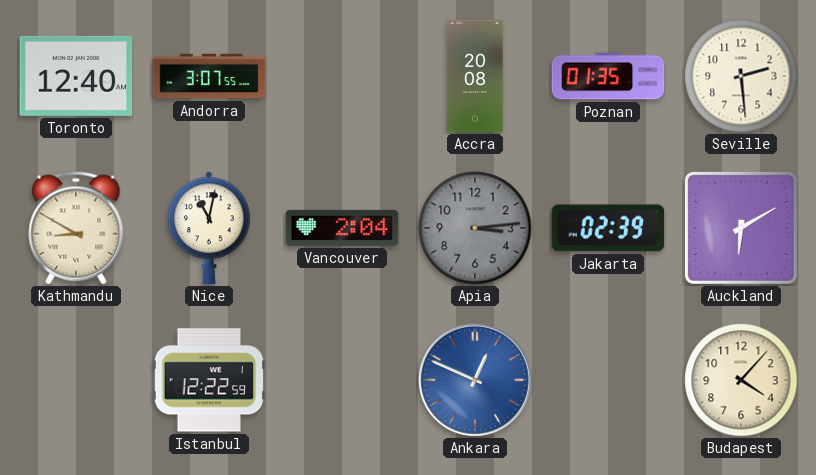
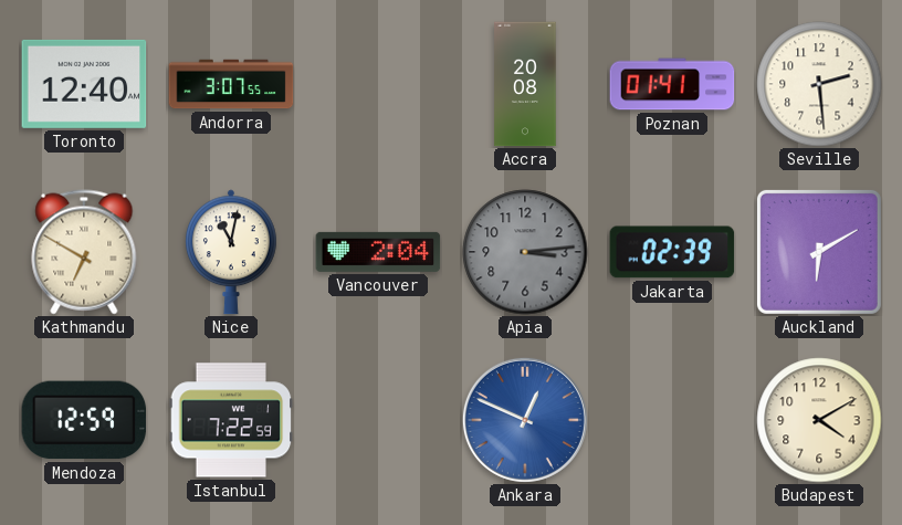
Poznan: 01:35 -> 01:41 (672, 84)
Kathmandu: 8:50 -> 6:50 (84, 252)
Mendoza: none -> 12:59 (84, 420)
Istanbul: 12:22 -> 7:22 (231, 420)
Budapest: 4:07 -> 4:10 (819, 420)
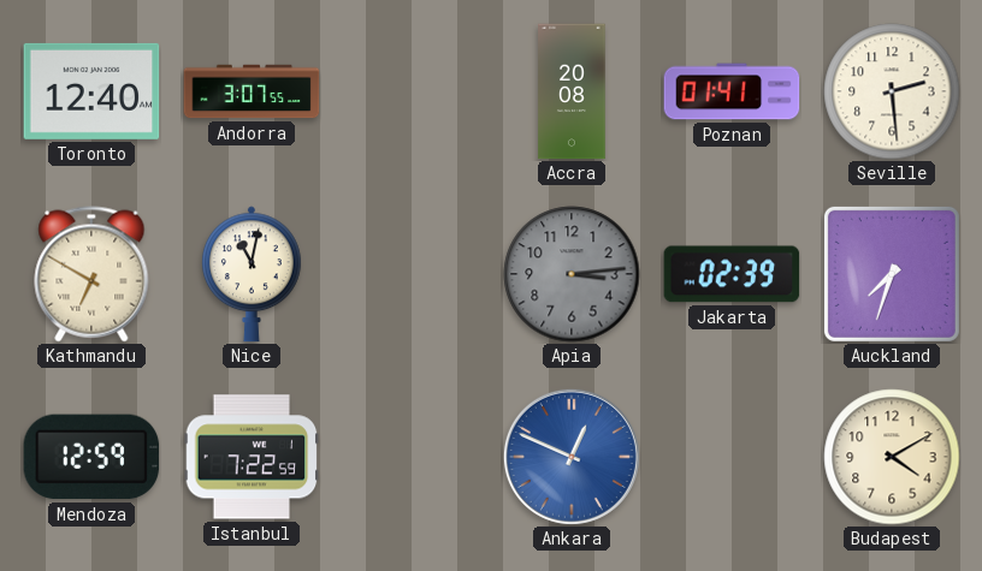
Vancouver: 2:04 -> none (378, 252)
Auckland: 6:10 -> 7:33 (892, 274)
